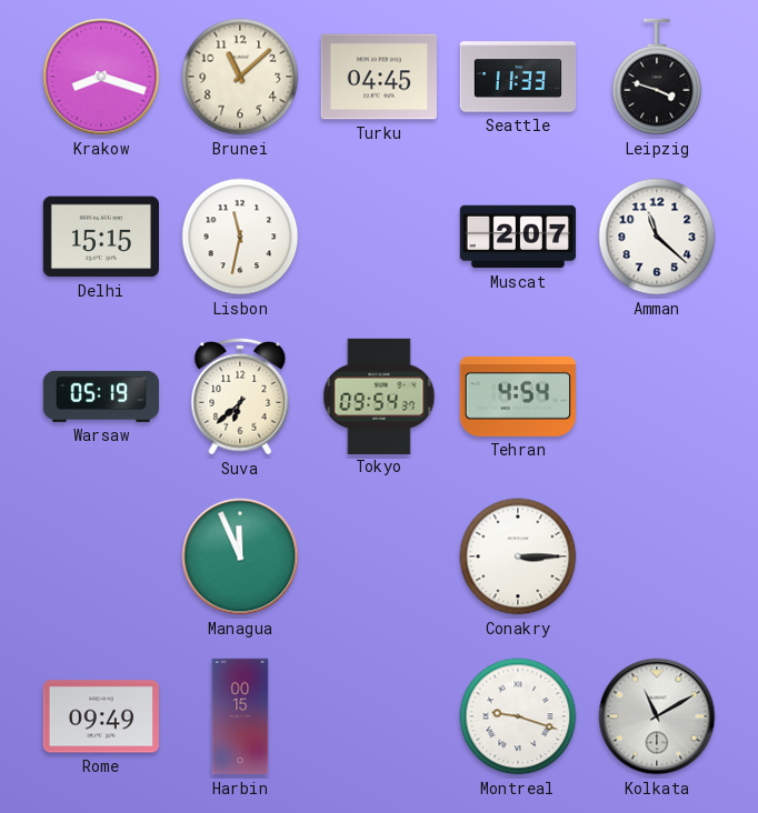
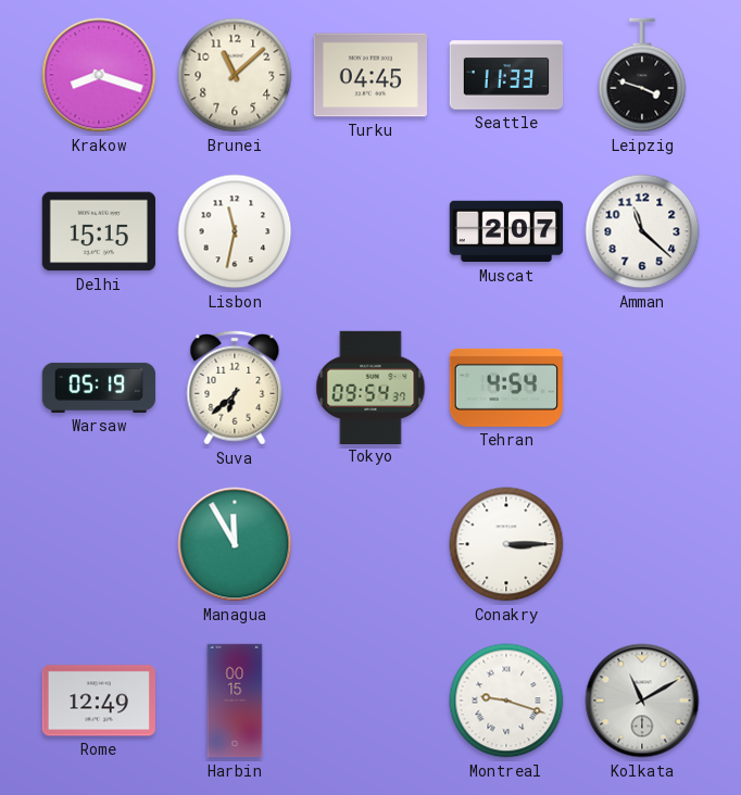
Managua: 11:56 -> 11:55 (235, 544)
Rome: 09:49 -> 12:49 (98, 701)
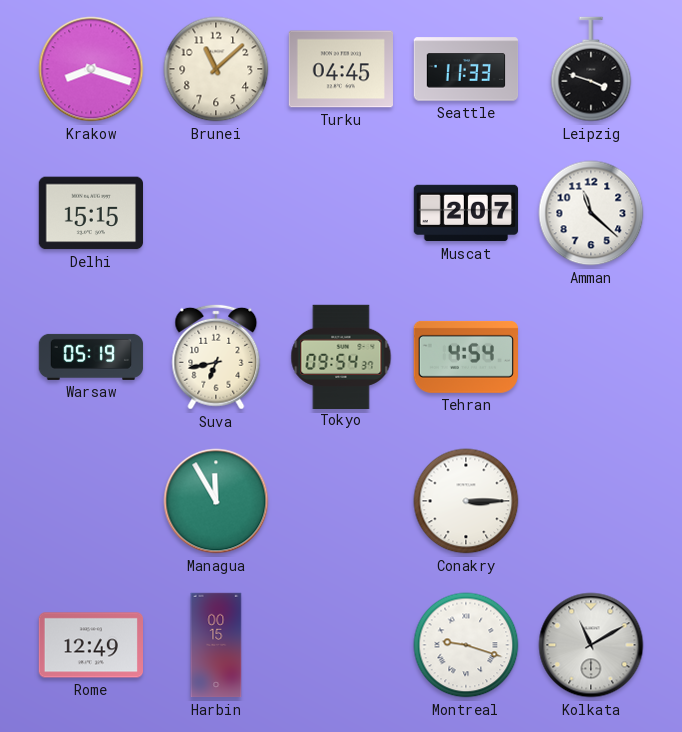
Lisbon: 11:32 -> none (235, 231)
Suva: 6:38 -> 6:43 (216, 357)
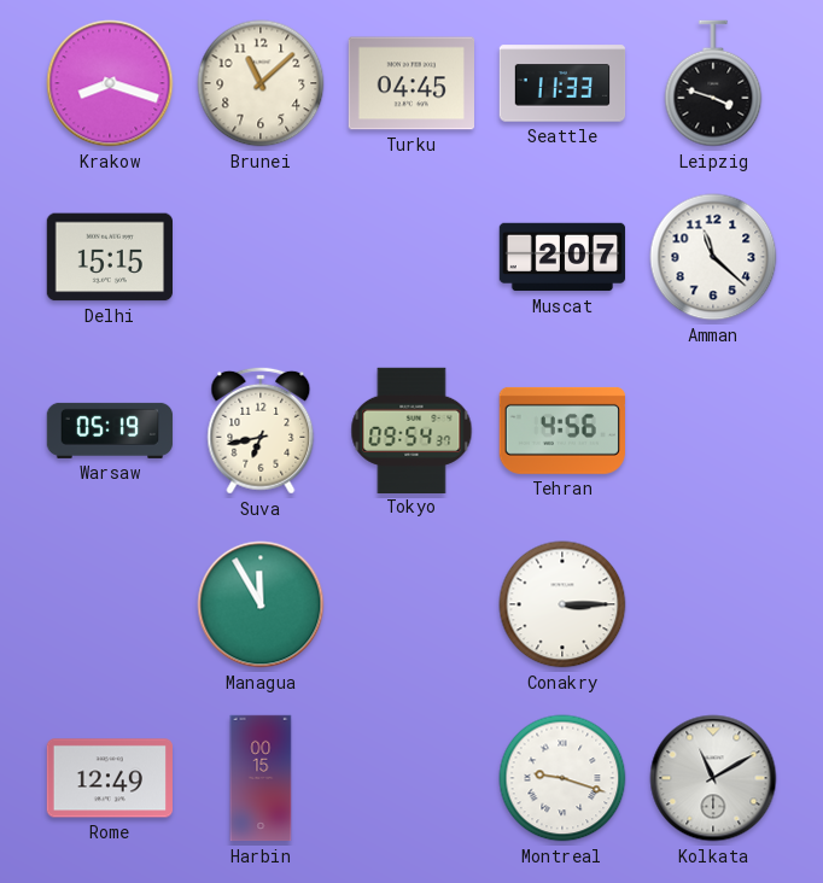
Tehran: 4:54 -> 4:56 (562, 431)
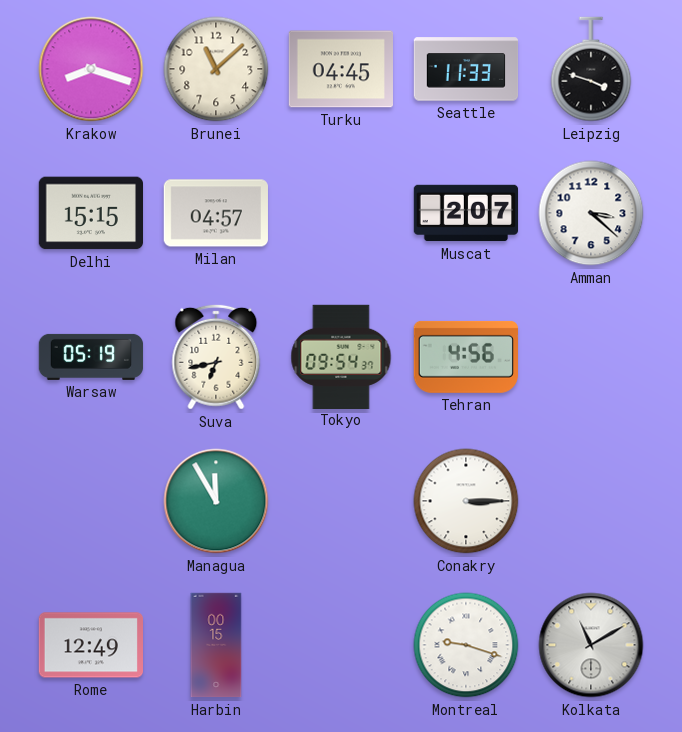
Milan: none -> 04:57 (216, 213)
Amman: 11:22 -> 3:22 (591, 213)
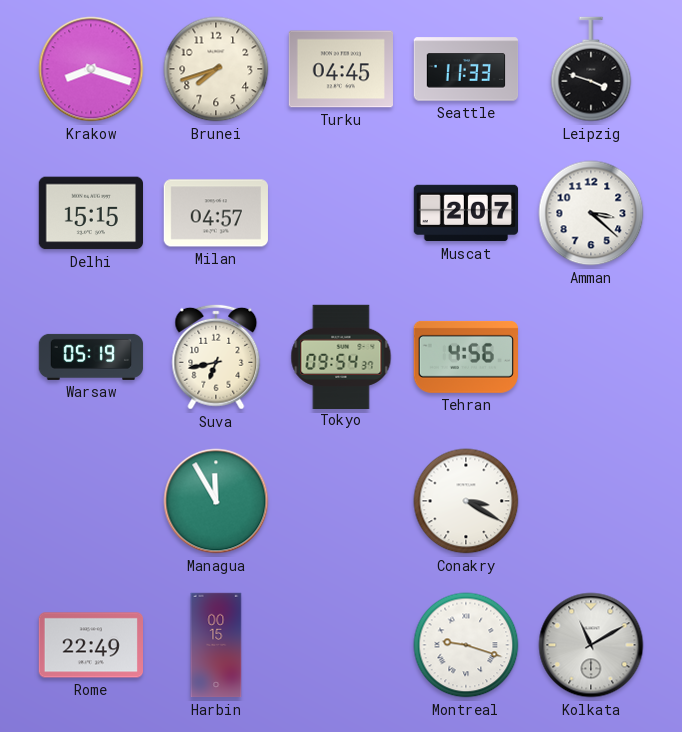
Brunei: 11:08 -> 7:42 (216, 69)
Conakry: 3:15 -> 3:20 (466, 501)
Rome: 12:49 -> 22:49 (90, 645)
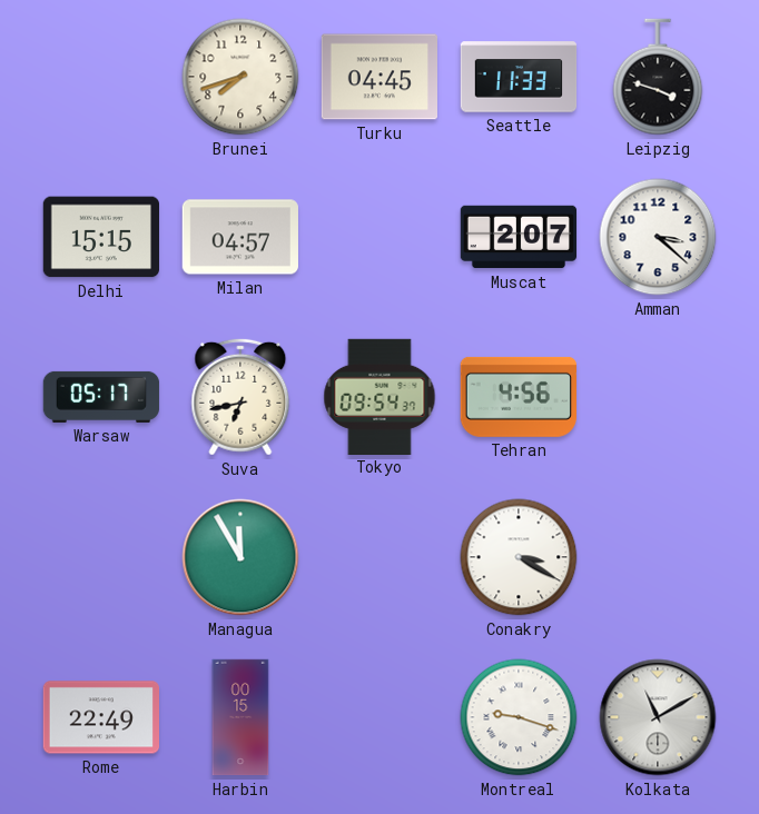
Krakow: 8:18 -> none (91, 69)
Warsaw: 05:19 -> 05:17 (101, 397)
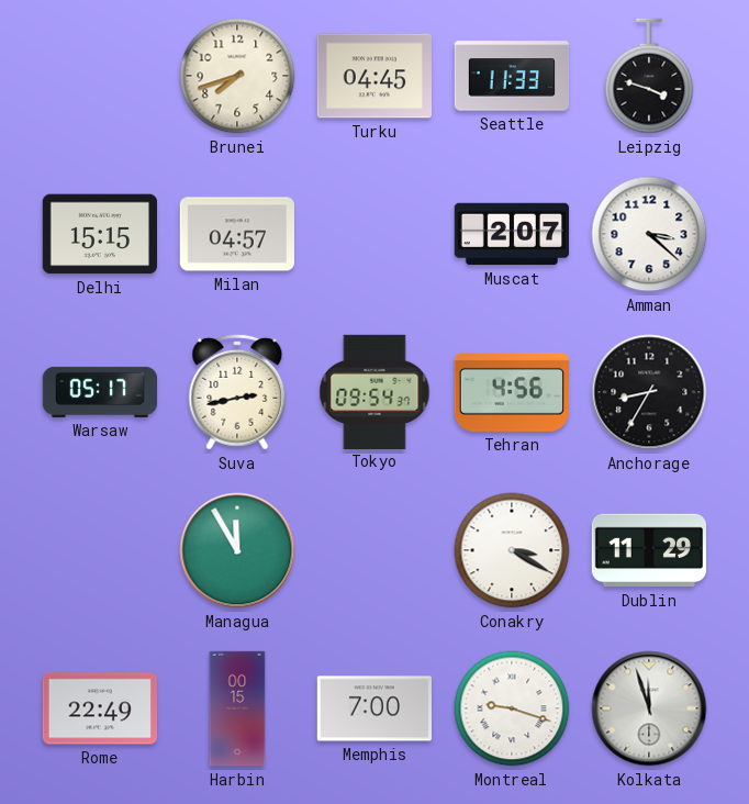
Suva: 6:43 -> 2:43 (237, 392)
Anchorage: none -> 8:35 (649, 392)
Dublin: none -> 11:29 (648, 550)
Memphis: none -> 7:00 (373, 708)
Kolkata: 11:10 -> 11:57 (649, 708)
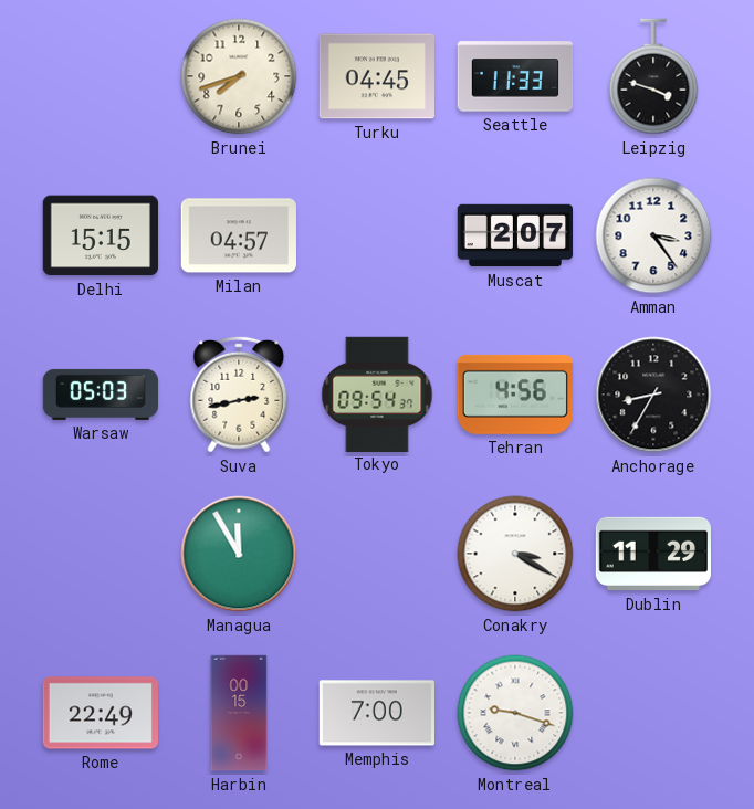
Amman: 3:22 -> 3:24 (653, 235)
Warsaw: 05:17 -> 05:03 (101, 395)
Kolkata: 11:57 -> none (649, 708)
